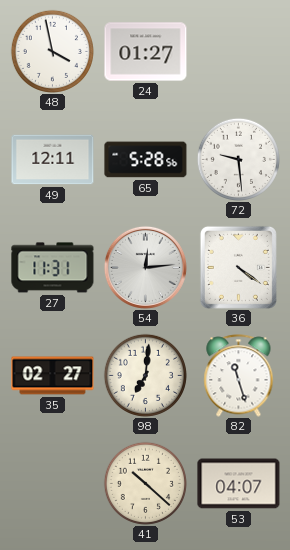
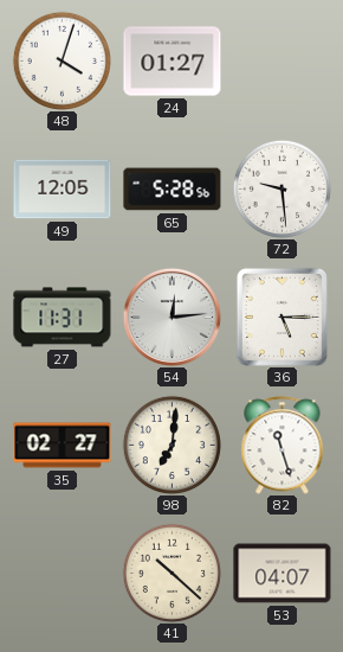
48: 3:58 -> 4:03 (62, 60)
49: 12:11 -> 12:05 (63, 190)
36: 4:21 -> 5:15 (281, 317)
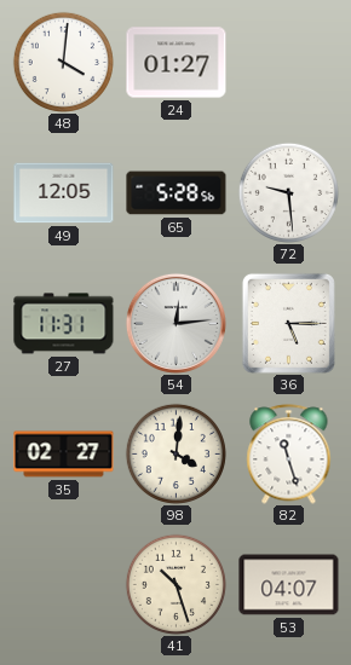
48: 4:03 -> 4:01 (63, 62)
98: 7:01 -> 4:01 (175, 453)
41: 10:22 -> 10:27 (175, 584)
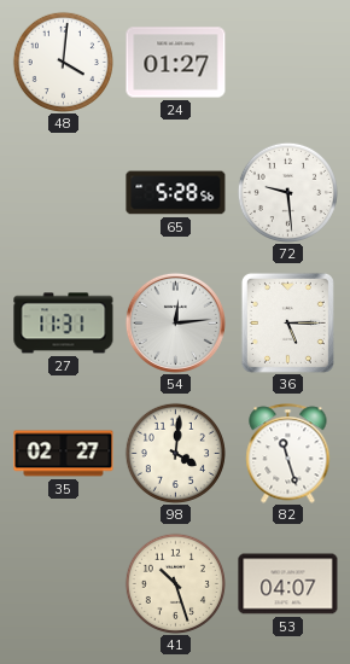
49: 12:05 -> none (64, 193)
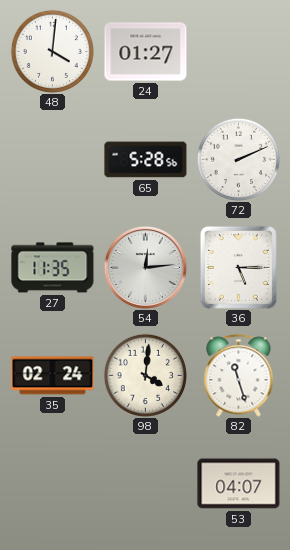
72: 9:29 -> 2:11 (238, 159)
27: 11:31 -> 11:35 (53, 268)
35: 02:27 -> 02:24 (53, 376)
41: 10:27 -> none (175, 583)
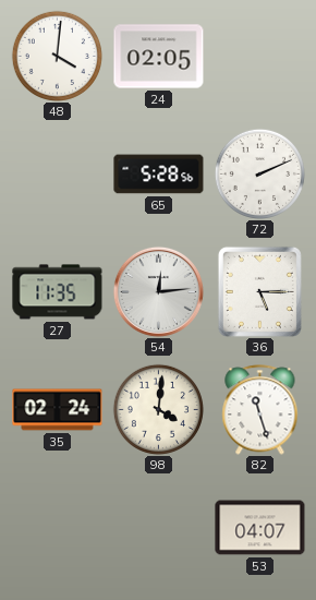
24: 01:27 -> 02:05 (159, 57)
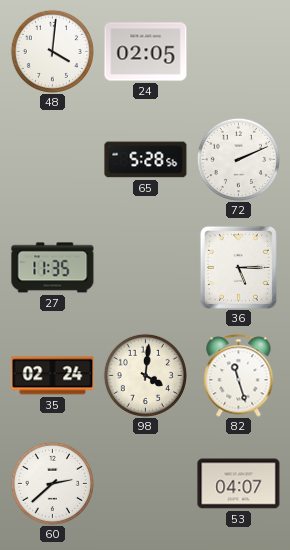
54: 12:14 -> none (158, 291)
60: none -> 2:38 (52, 483)
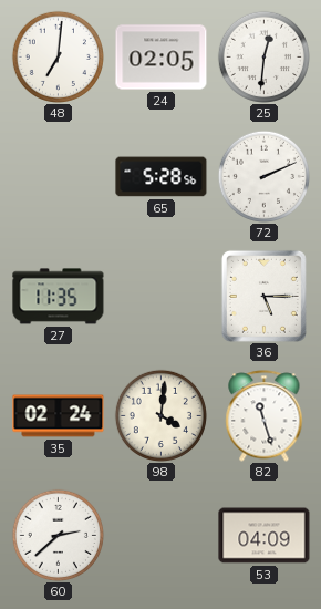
48: 4:01 -> 7:01 (58, 56)
25: none -> 12:31 (263, 56)
53: 04:07 -> 04:09 (265, 536)
